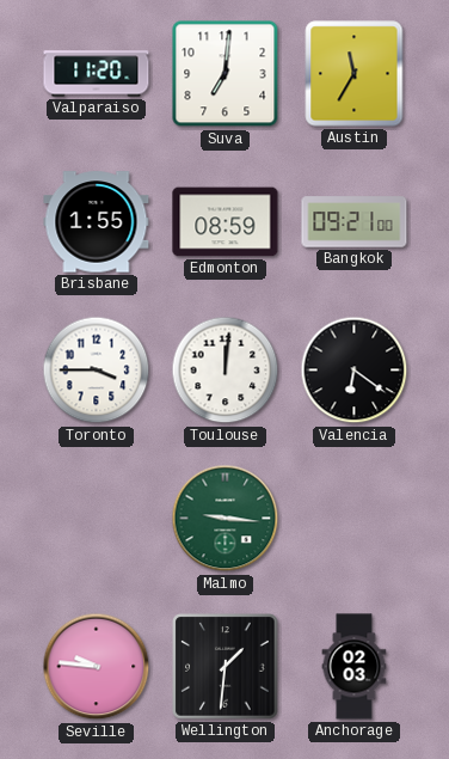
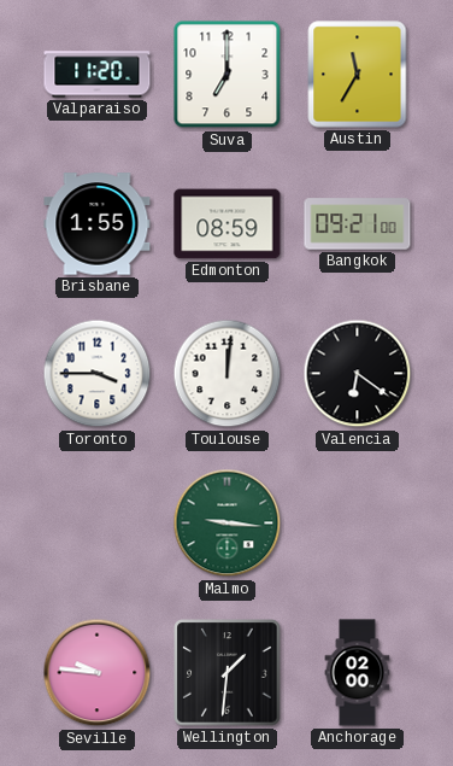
Suva: 7:01 -> 7:00 (228, 75)
Anchorage: 02:03 -> 02:00 (358, 673)
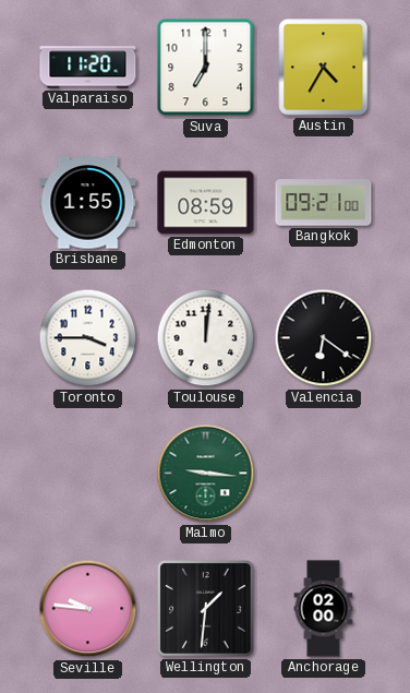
Austin: 11:35 -> 4:35 (324, 68)
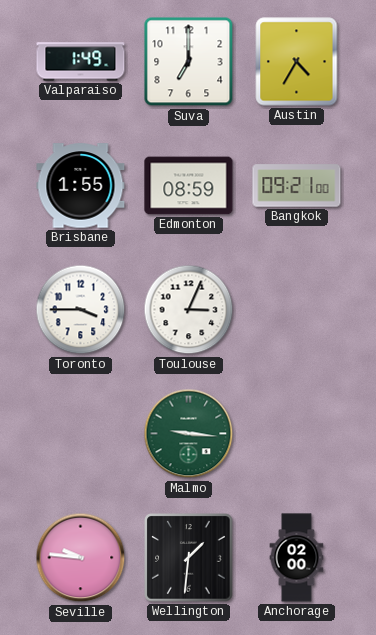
Valparaiso: 11:20 -> 1:49 (81, 62)
Toulouse: 12:01 -> 3:04 (189, 310)
Valencia: 6:21 -> none (324, 338)
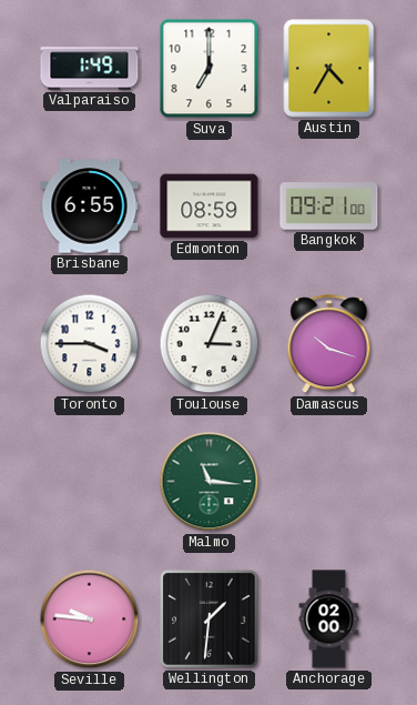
Brisbane: 1:55 -> 6:55 (90, 207)
Damascus: none -> 10:18 (329, 344)
Malmo: 9:16 -> 11:16 (210, 482)
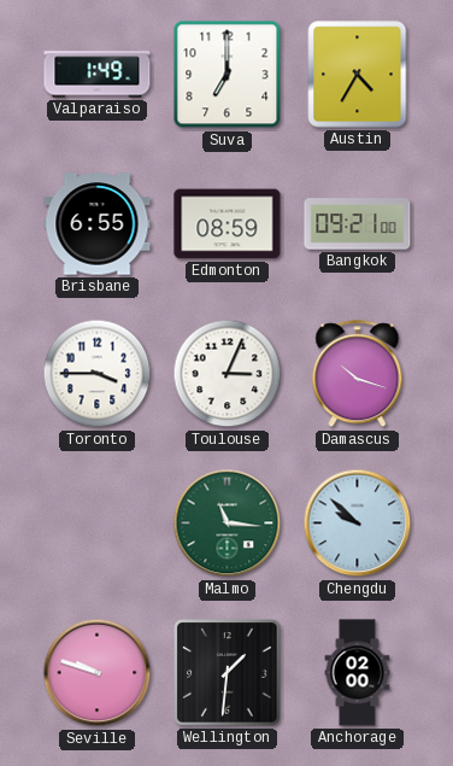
Chengdu: none -> 9:52 (358, 524)
Seville: 9:46 -> 9:48 (98, 673)
